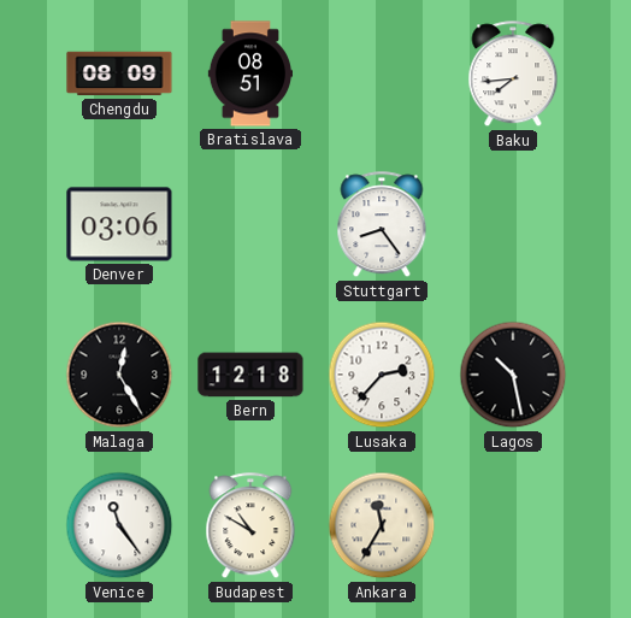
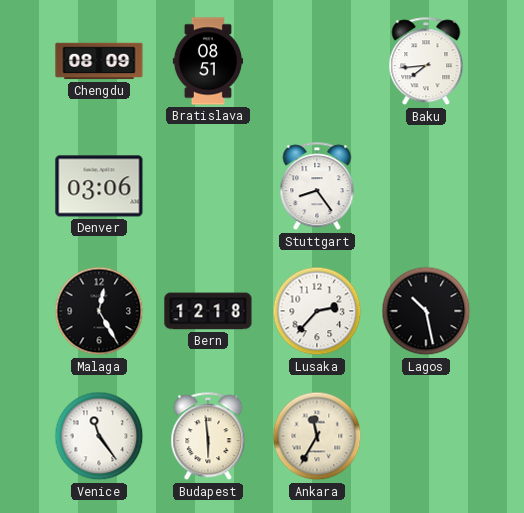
Budapest: 10:50 -> 5:59 (208, 437)
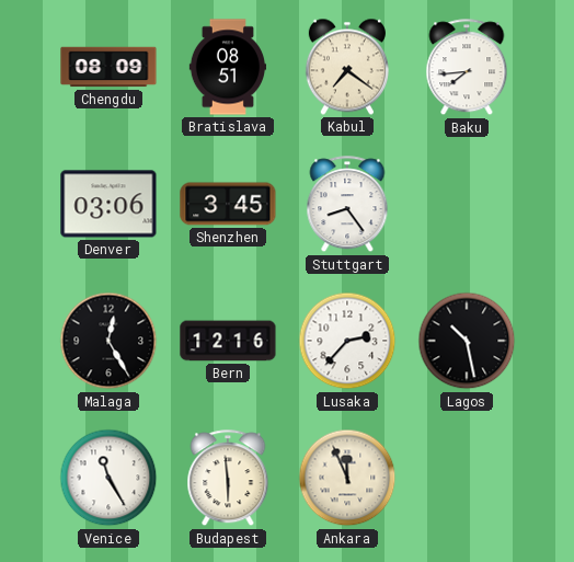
Kabul: none -> 7:21 (347, 67)
Shenzhen: none -> 3:45 (228, 204)
Bern: 12:18 -> 12:16 (228, 341)
Venice: 11:24 -> 11:25 (108, 478)
Ankara: 11:35 -> 11:56 (347, 478)
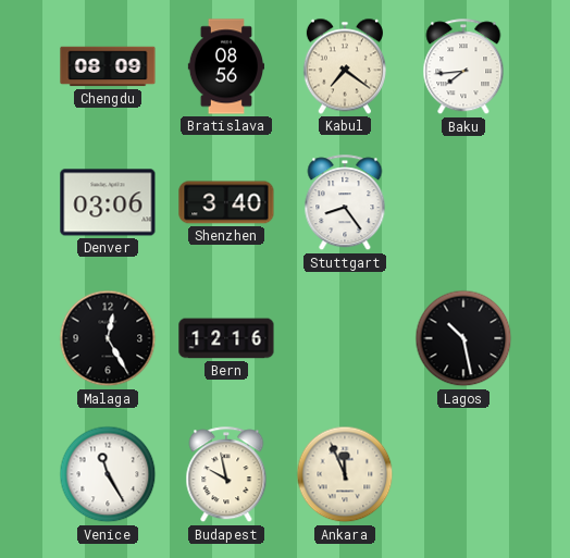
Bratislava: 08:51 -> 08:56 (225, 66)
Shenzhen: 3:45 -> 3:40 (226, 202)
Lusaka: 2:37 -> none (347, 341)
Budapest: 5:59 -> 9:58 (226, 475)
